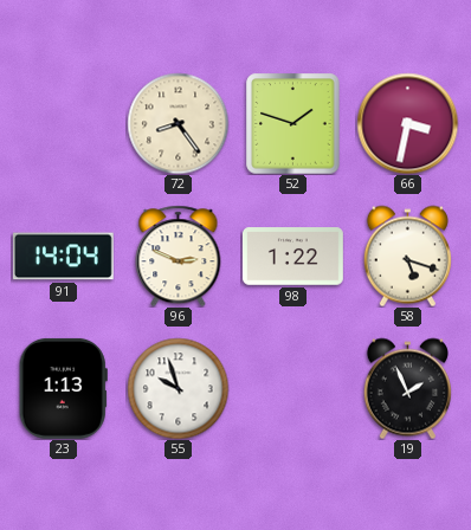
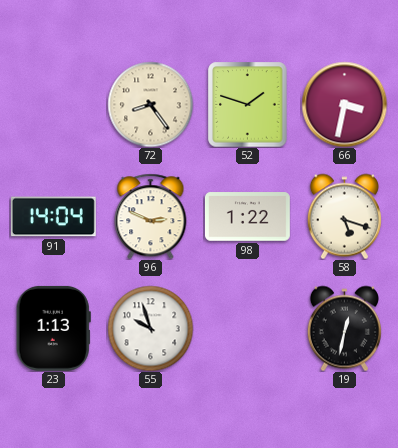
19: 1:56 -> 12:32 (344, 328)
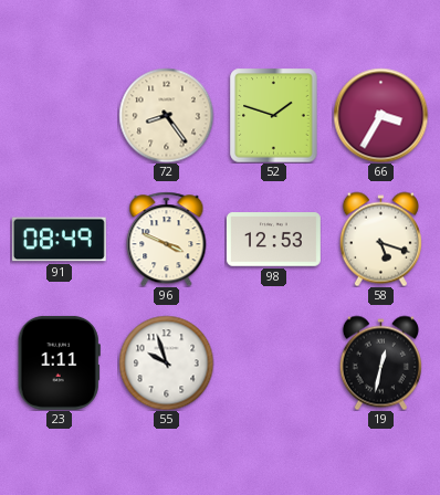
66: 3:32 -> 3:35 (380, 115)
91: 14:04 -> 08:49 (59, 240)
96: 2:49 -> 3:49 (167, 239)
98: 1:22 -> 12:53 (273, 240)
23: 1:13 -> 1:11 (59, 362)
